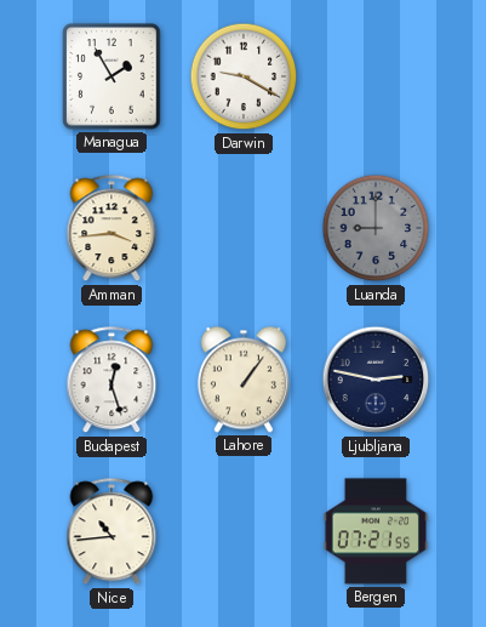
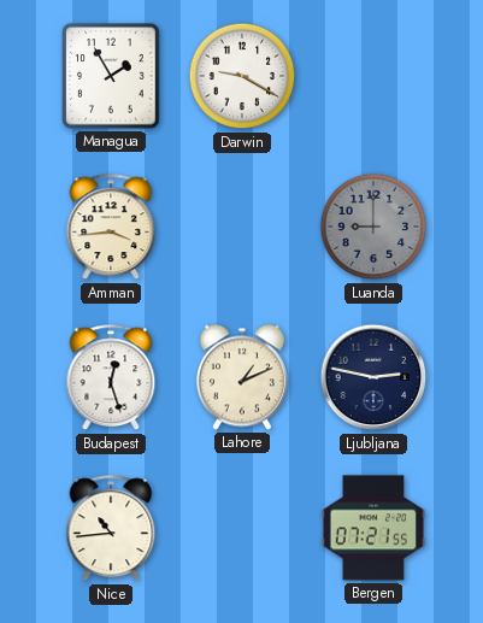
Lahore: 1:06 -> 1:11 (242, 377)
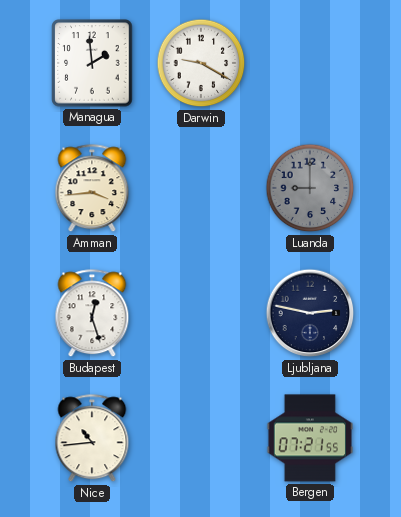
Managua: 1:55 -> 1:59 (92, 63)
Lahore: 1:11 -> none (242, 377)
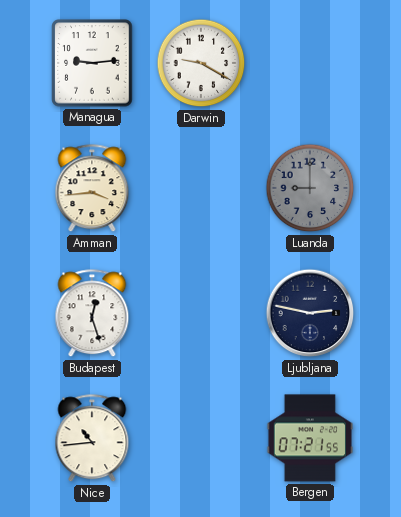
Managua: 1:59 -> 9:14 (92, 63)
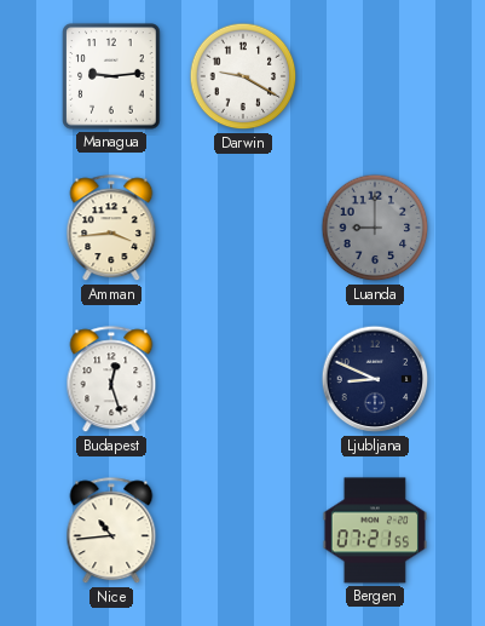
Ljubljana: 2:47 -> 8:49 (375, 379)
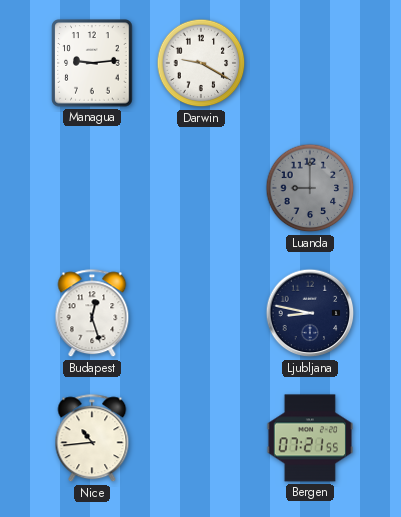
Amman: 3:44 -> none (111, 229)
Ljubljana: 8:49 -> 8:47 (310, 313)
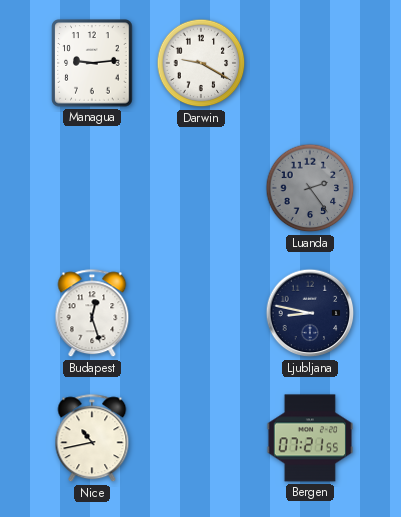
Luanda: 9:00 -> 2:24 (310, 188)
Nice: 10:44 -> 10:43 (92, 439)
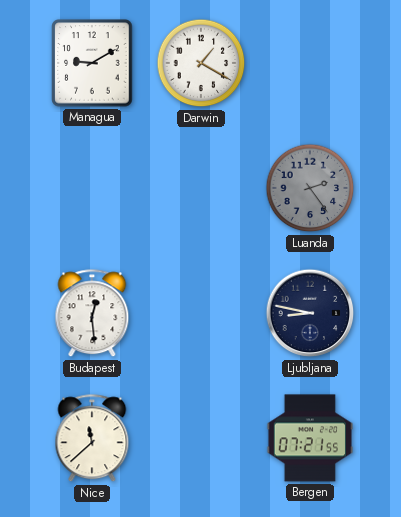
Managua: 9:14 -> 9:10 (92, 63)
Darwin: 9:20 -> 1:20 (201, 63)
Budapest: 12:27 -> 12:29 (92, 314)
Nice: 10:43 -> 11:38 (92, 439)
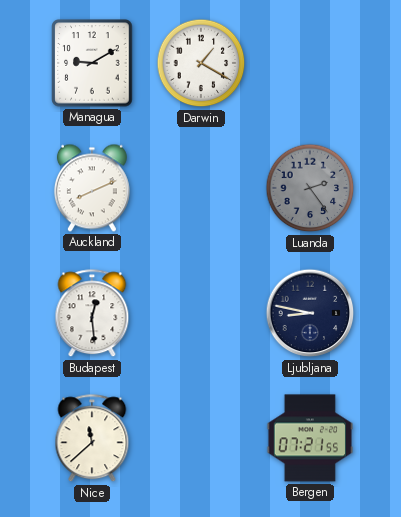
Auckland: none -> 8:11 (92, 188)
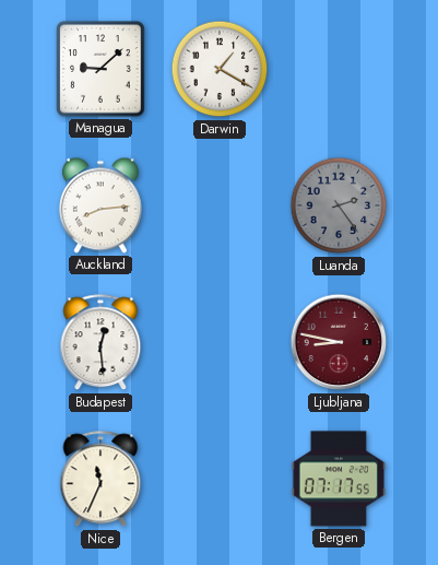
Managua: 9:10 -> 9:08 (100, 69)
Auckland: 8:11 -> 8:14 (100, 205)
Ljubljana dial: navy -> burgundy (339, 342)
Nice: 11:38 -> 11:34 (100, 480)
Bergen: 07:21 -> 07:17 (339, 479)
